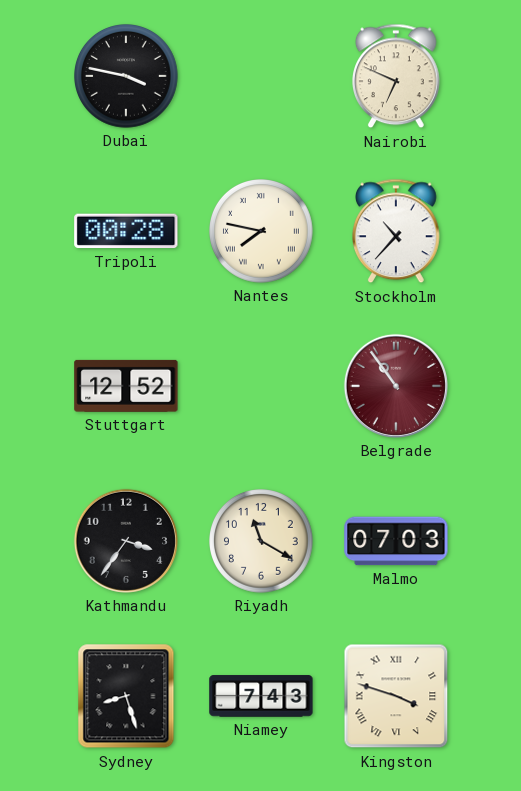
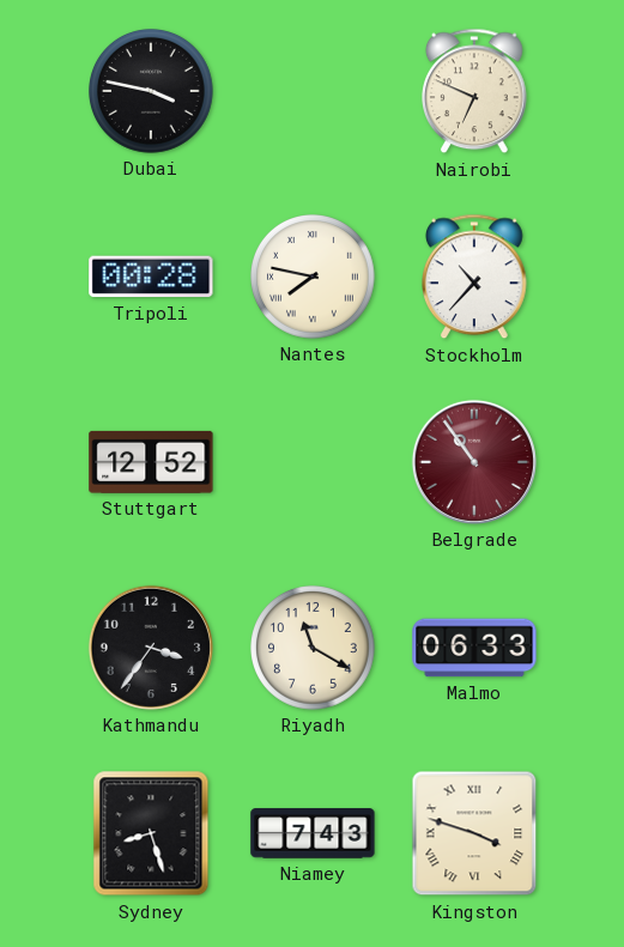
Malmo: 07:03 -> 06:33 (474, 648)
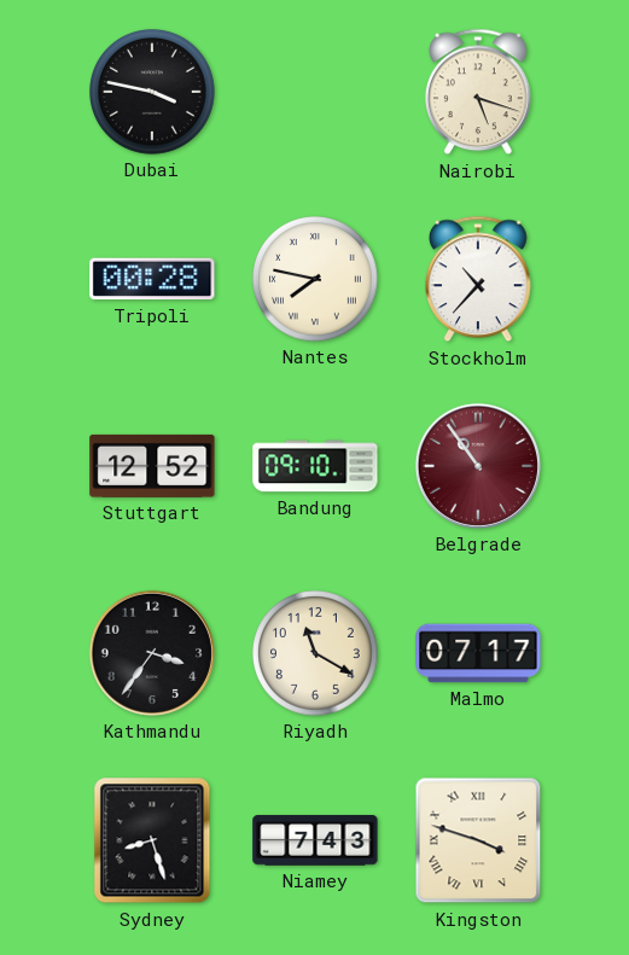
Nairobi: 6:49 -> 5:18 (479, 92)
Bandung: none -> 09:10 (315, 466)
Malmo: 06:33 -> 07:17 (478, 653)
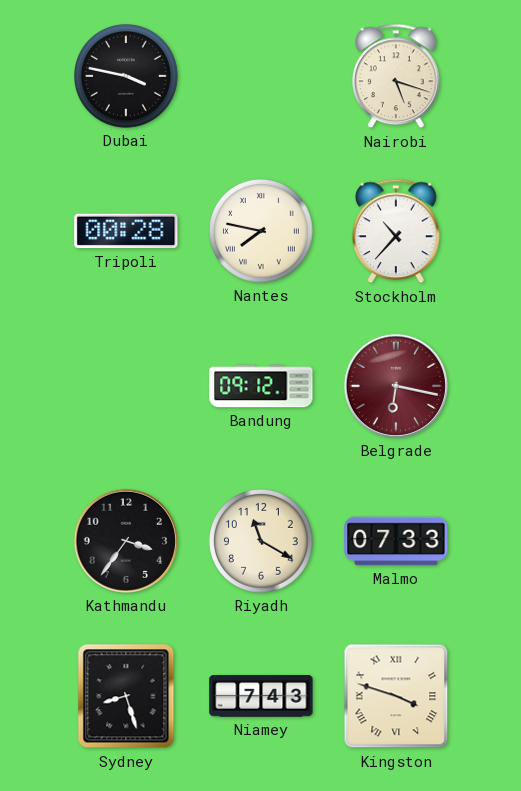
Stuttgart: 12:52 -> none (152, 466)
Bandung: 09:10 -> 09:12 (261, 386)
Belgrade: 10:54 -> 6:17 (396, 386)
Malmo: 07:17 -> 07:33 (396, 541)
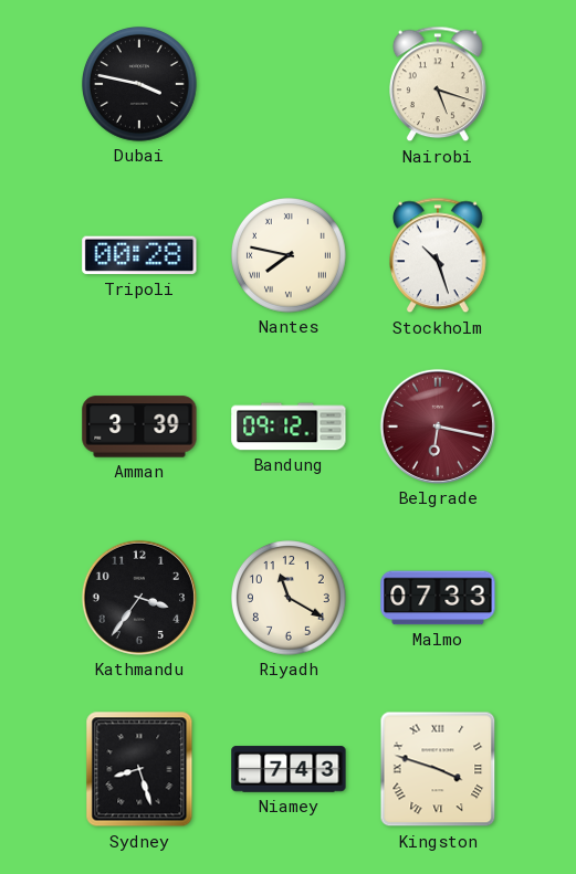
Stockholm: 10:37 -> 10:27 (439, 255)
Amman: none -> 3:39 (139, 427)
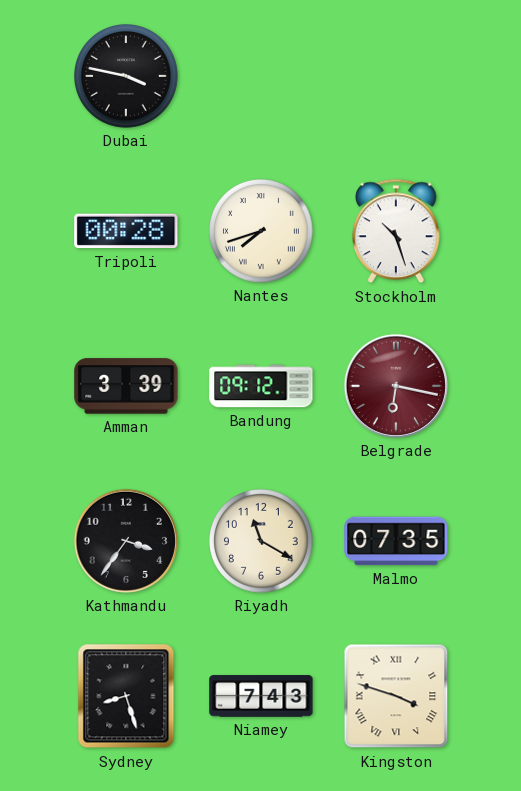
Nairobi: 5:18 -> none (439, 84)
Nantes: 7:47 -> 7:42 (262, 232)
Malmo: 07:33 -> 07:35 (396, 541)
